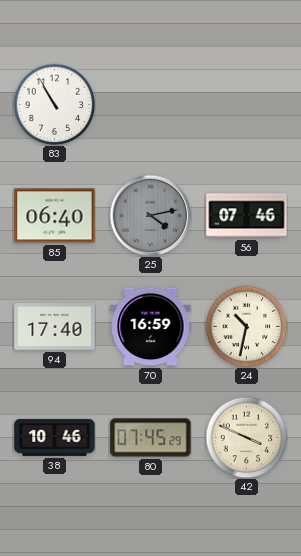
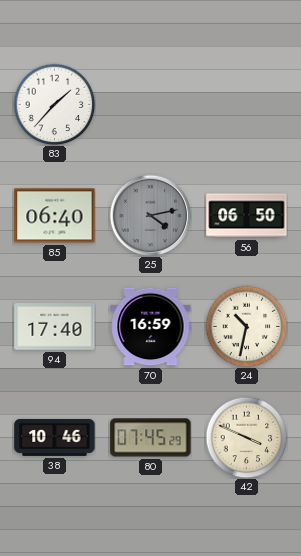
83: 10:55 -> 1:37 (54, 104)
56: 07:46 -> 06:50 (247, 216)
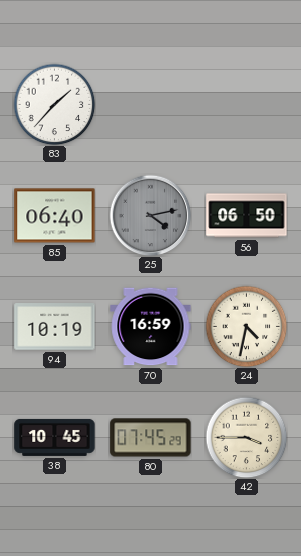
94: 17:40 -> 10:19 (55, 327)
24: 10:32 -> 4:32 (246, 326)
38: 10:46 -> 10:45 (55, 437)
42: 3:49 -> 3:45 (246, 437)
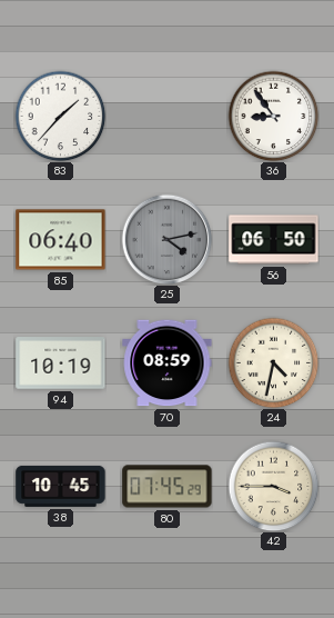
36: none -> 8:54 (273, 116)
70: 16:59 -> 08:59 (168, 363)
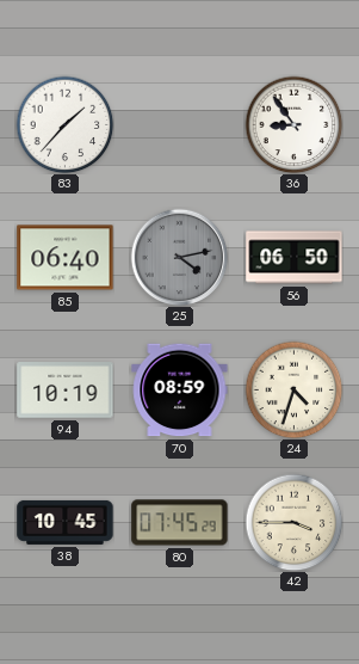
24: 4:32 -> 4:33 (293, 389)
